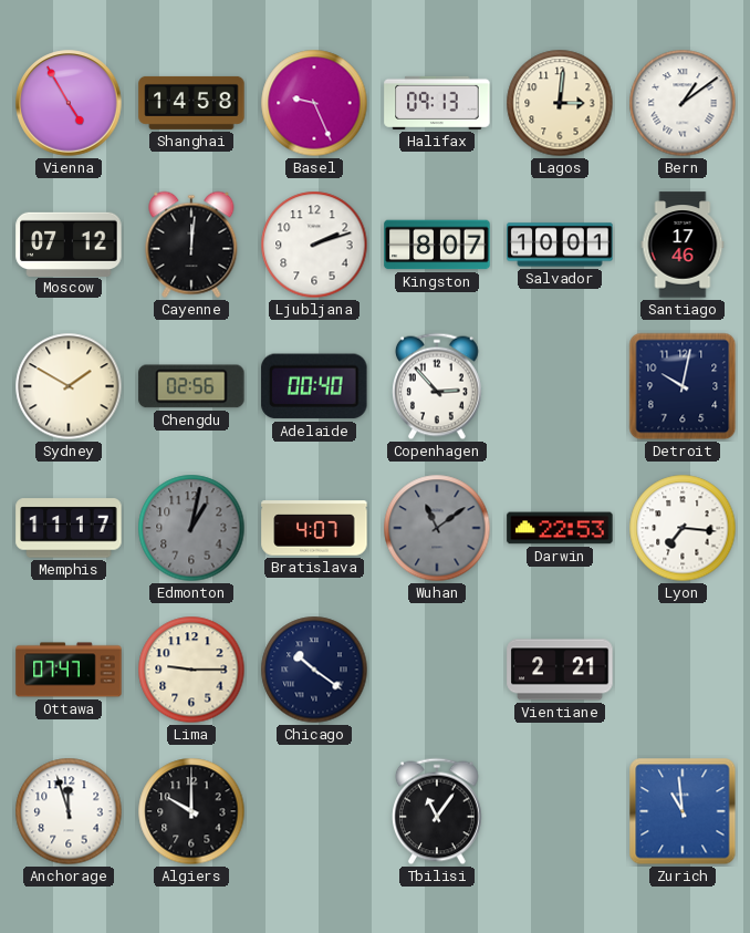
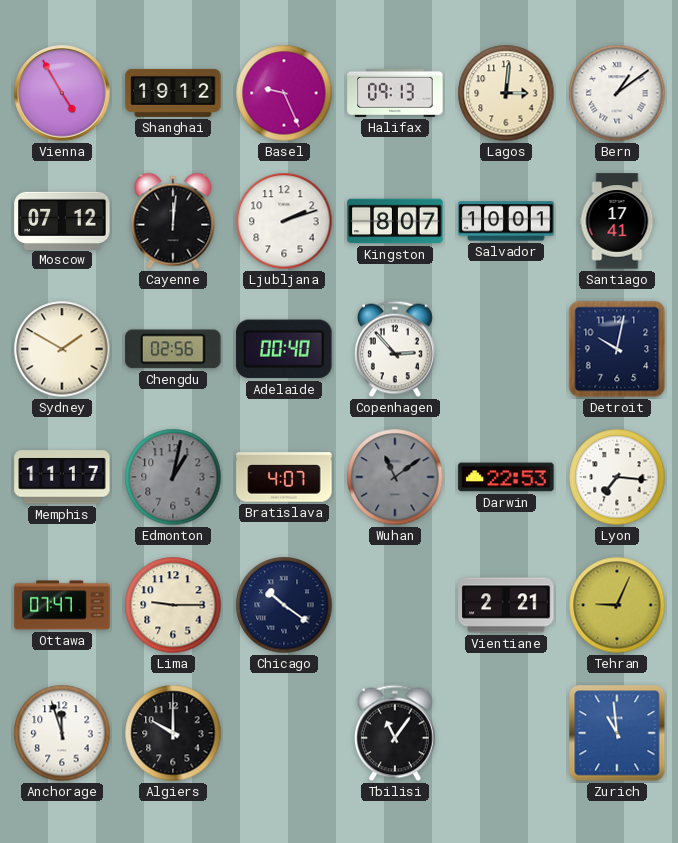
Shanghai: 14:58 -> 19:12 (173, 93)
Santiago: 17:46 -> 17:41 (617, 221)
Tehran: none -> 9:04 (617, 605)
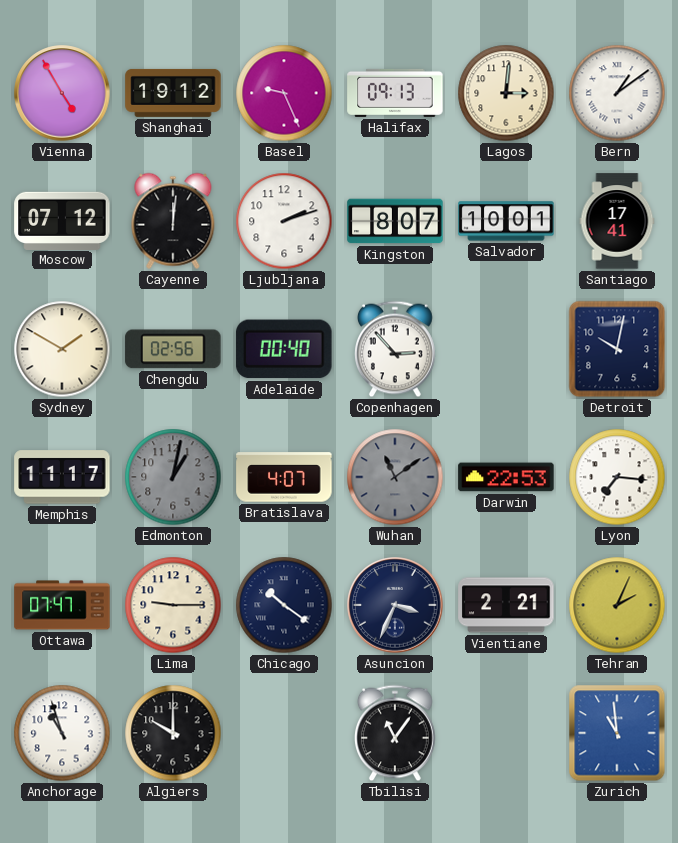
Asuncion: none -> 3:34 (395, 605)
Tehran: 9:04 -> 2:04 (617, 605)
Anchorage: 11:57 -> 10:57 (62, 733)
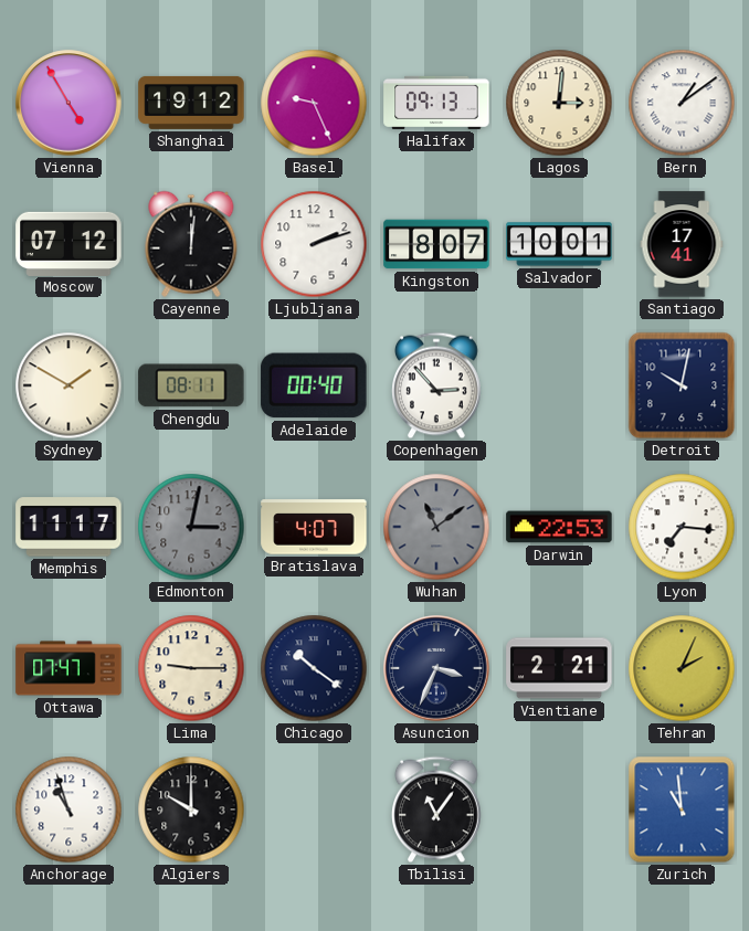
Chengdu: 02:56 -> 08:11 (191, 385)
Edmonton: 1:02 -> 3:02 (191, 527)
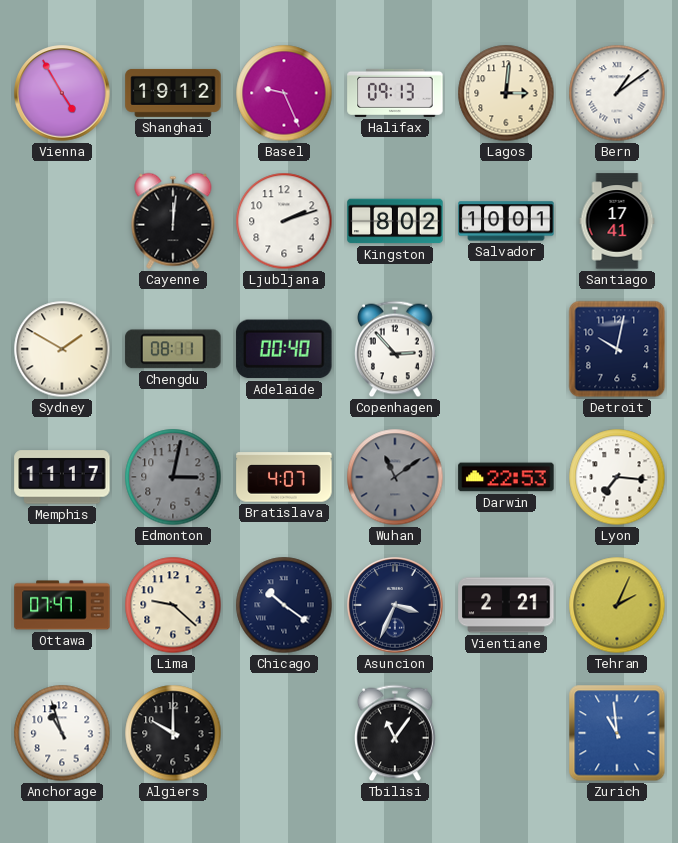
Moscow: 07:12 -> none (68, 243)
Kingston: 8:07 -> 8:02 (395, 221)
Lima: 9:15 -> 9:22 (173, 605)
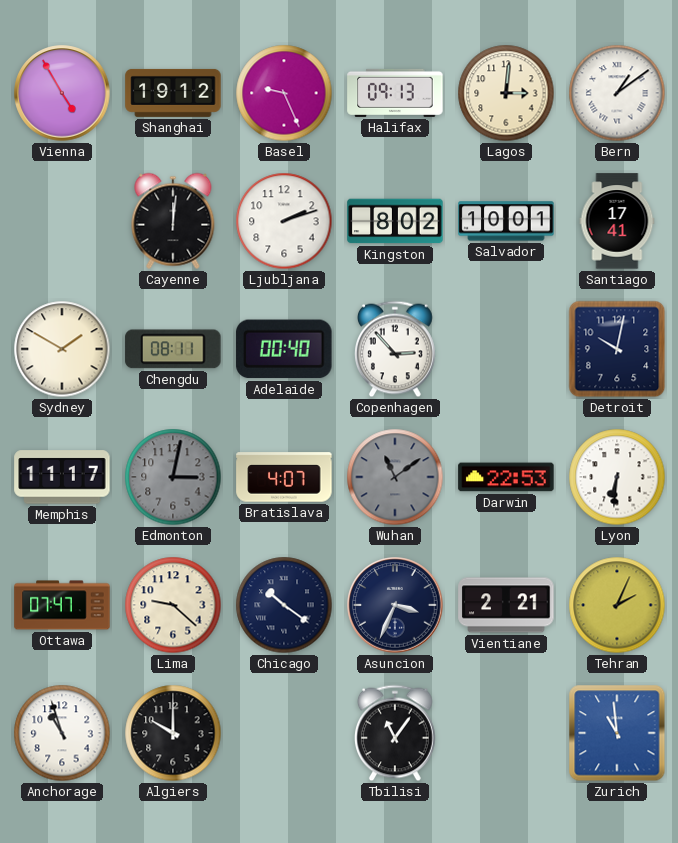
Lyon: 7:16 -> 6:31 (617, 477)
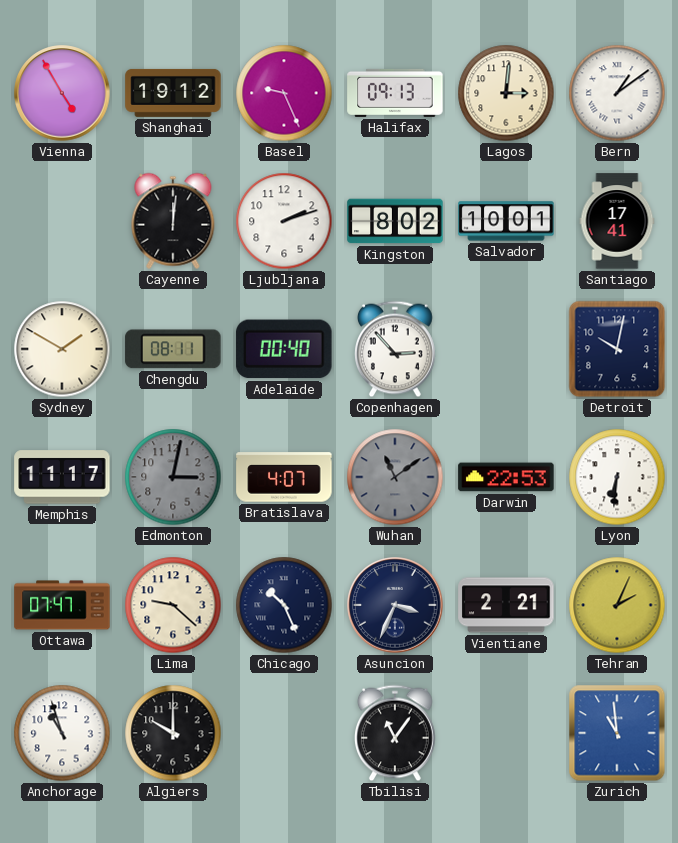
Chicago: 10:21 -> 10:26 (284, 605)
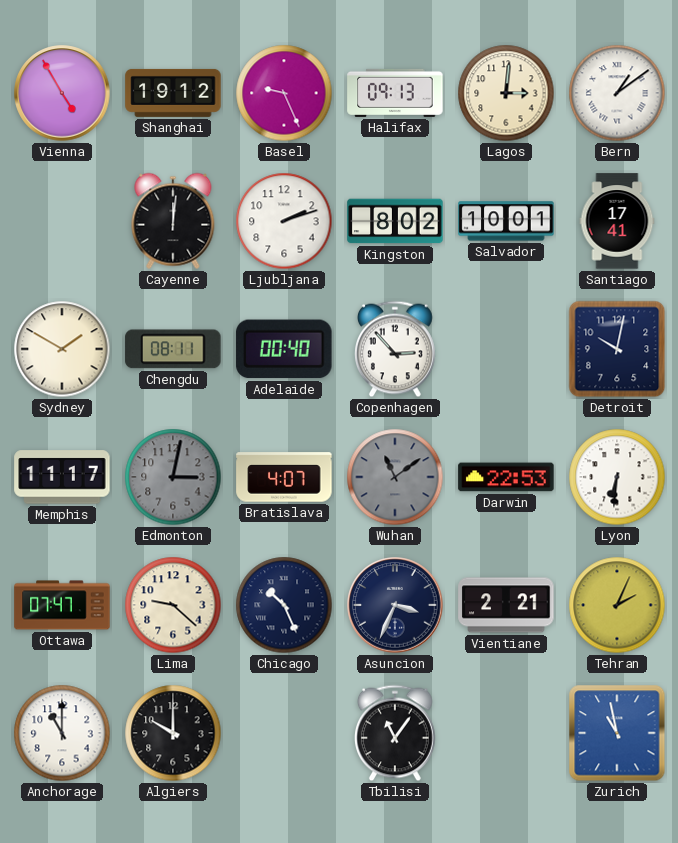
Anchorage: 10:57 -> 11:00 (62, 733)
Zurich: 10:59 -> 10:58 (617, 733)
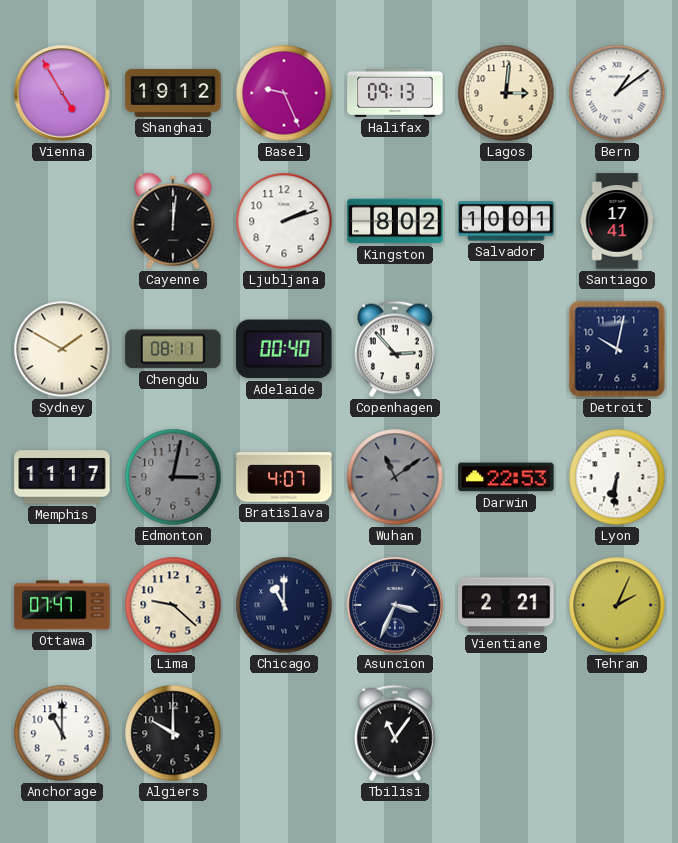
Chicago: 10:26 -> 11:00 (284, 605)
Zurich: 10:58 -> none (617, 733)
